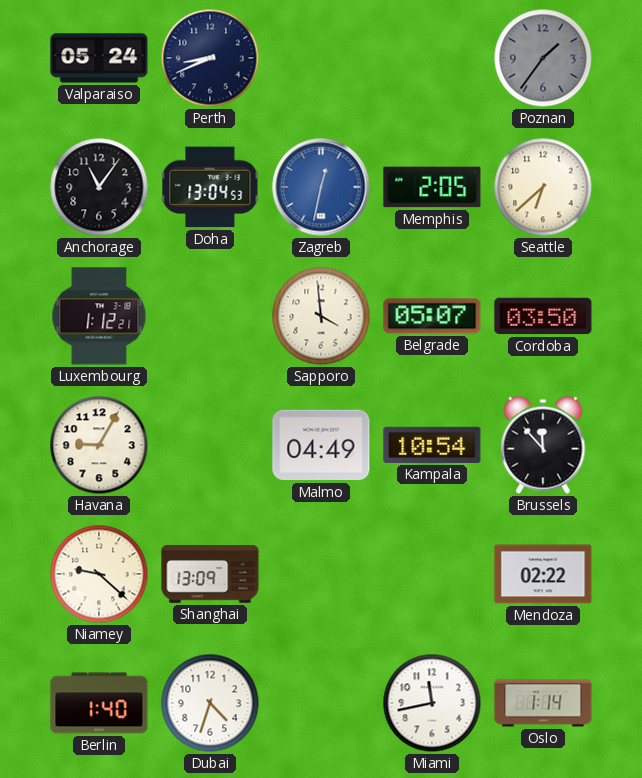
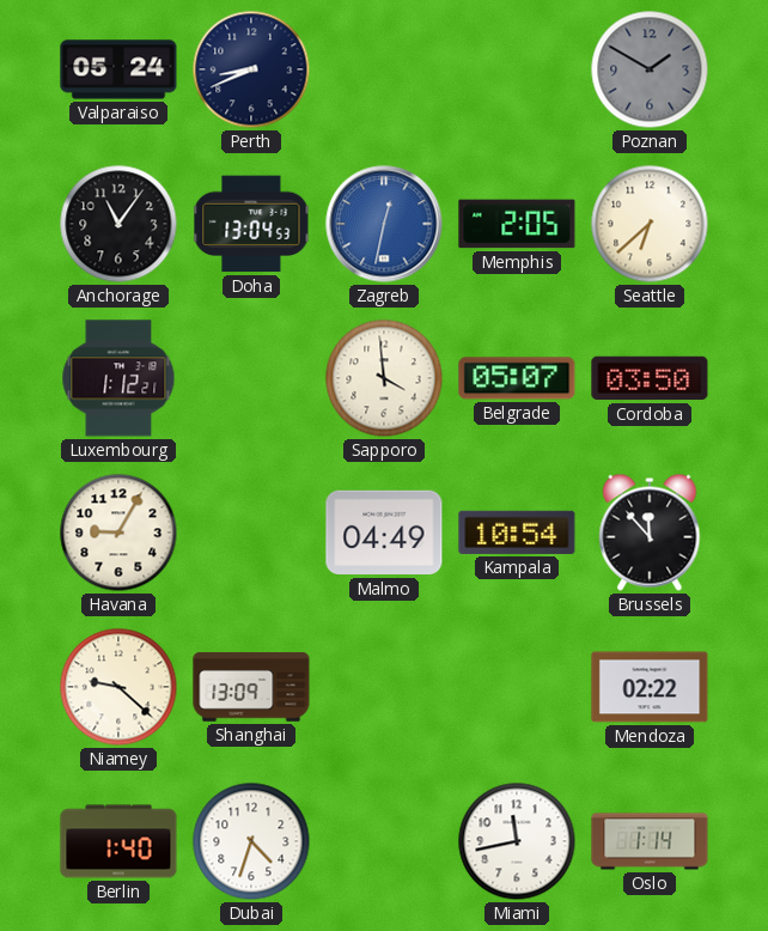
Poznan: 1:36 -> 1:50 (650, 69)
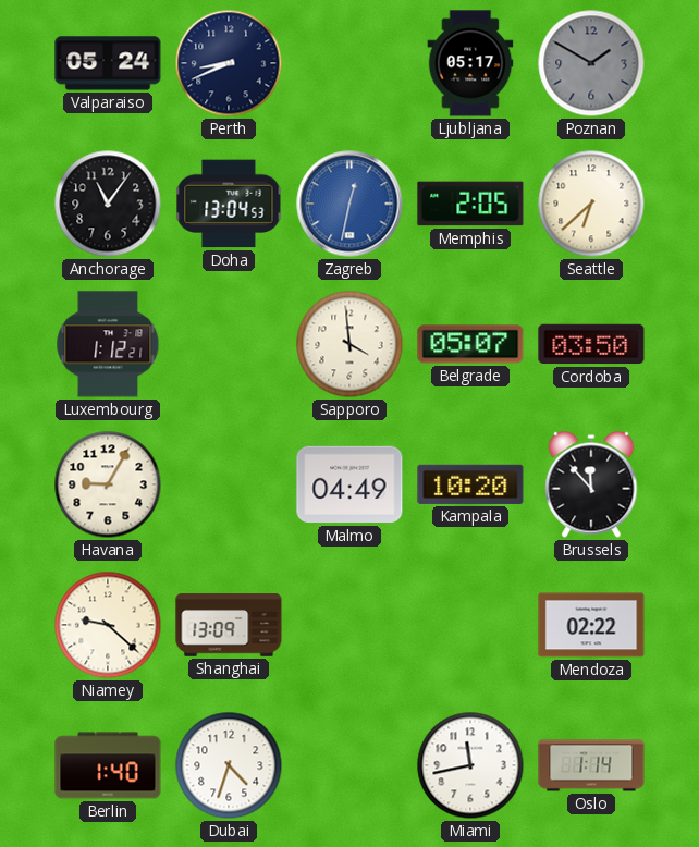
Ljubljana: none -> 05:17 (470, 63)
Kampala: 10:54 -> 10:20 (470, 484)
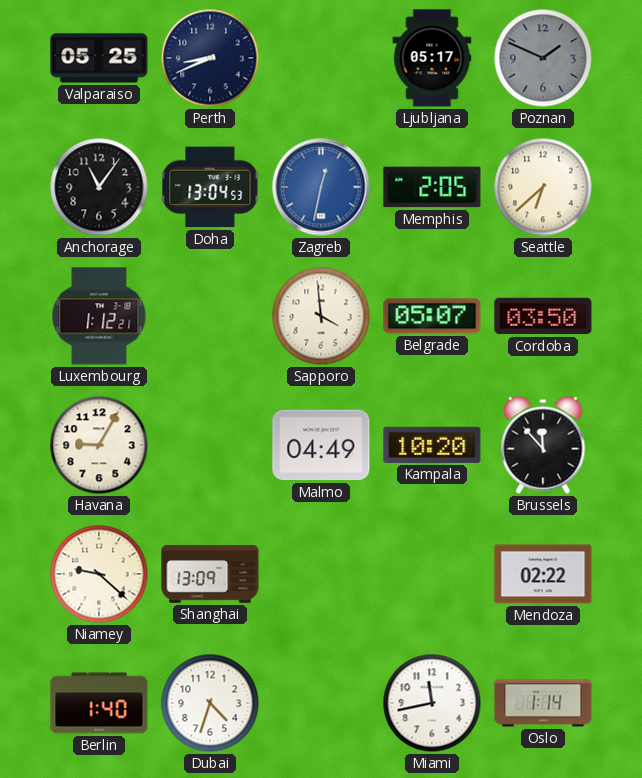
Valparaiso: 05:24 -> 05:25 (99, 58)
Poznan: 1:50 -> 1:49 (543, 58)
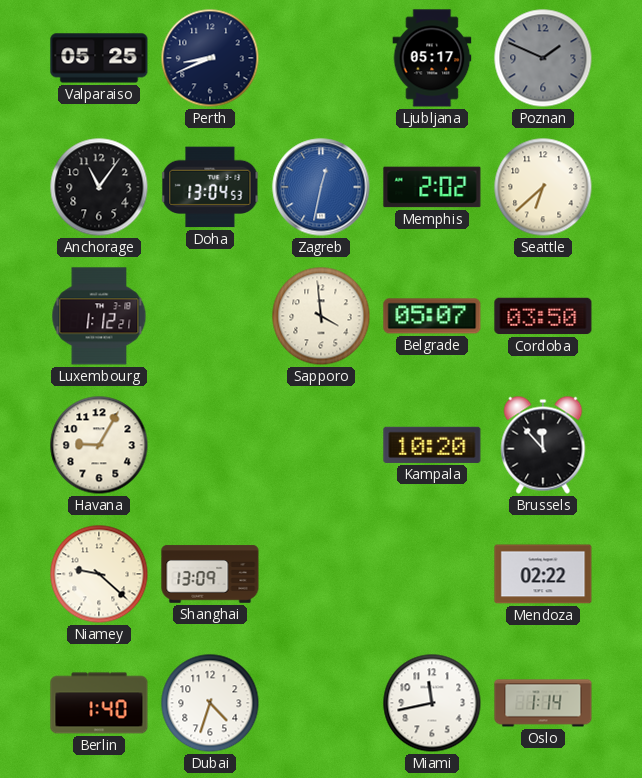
Memphis: 2:05 -> 2:02 (432, 187)
Malmo: 04:49 -> none (321, 445)
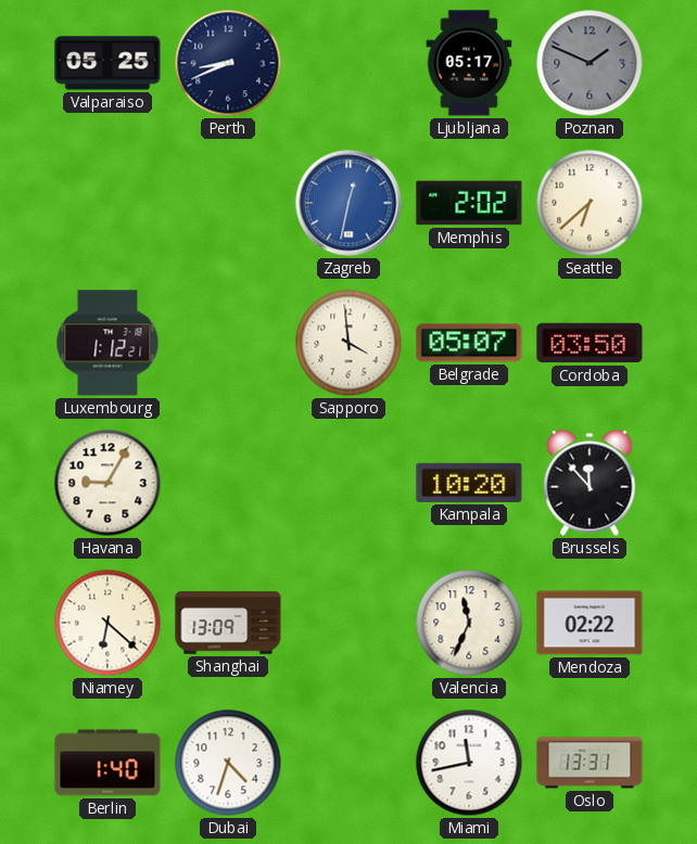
Anchorage: 11:06 -> none (99, 187)
Doha: 13:04 -> none (210, 187)
Niamey: 9:22 -> 6:22 (107, 623)
Valencia: none -> 11:34 (469, 623)
Oslo: 1:14 -> 13:31 (590, 763)
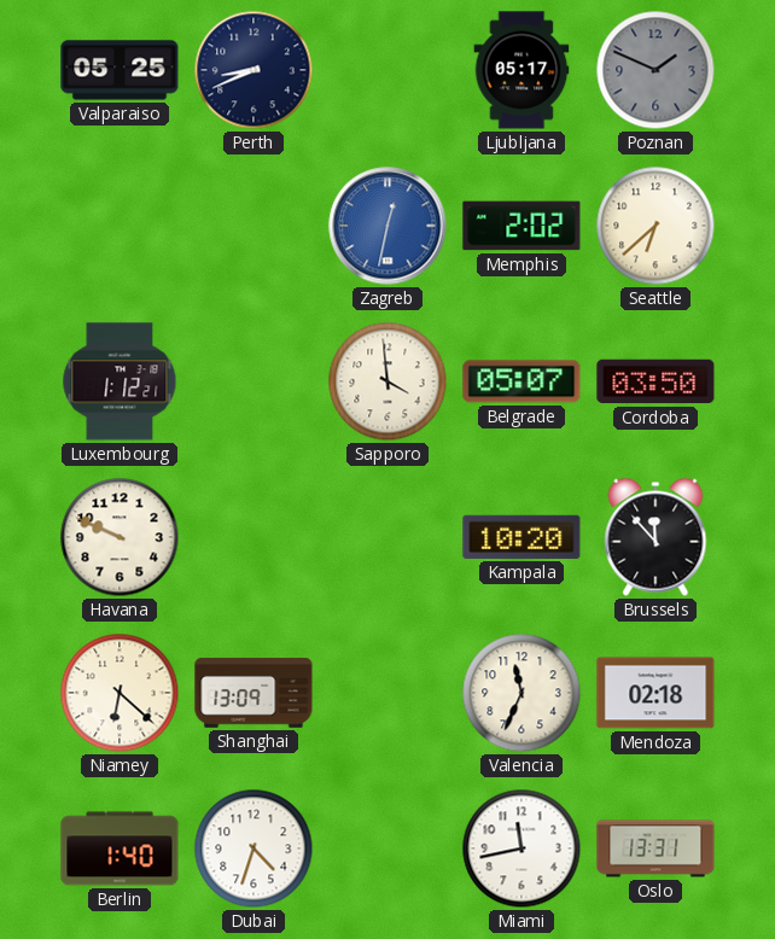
Havana: 9:05 -> 9:49 (120, 537)
Mendoza: 02:22 -> 02:18 (655, 693)
